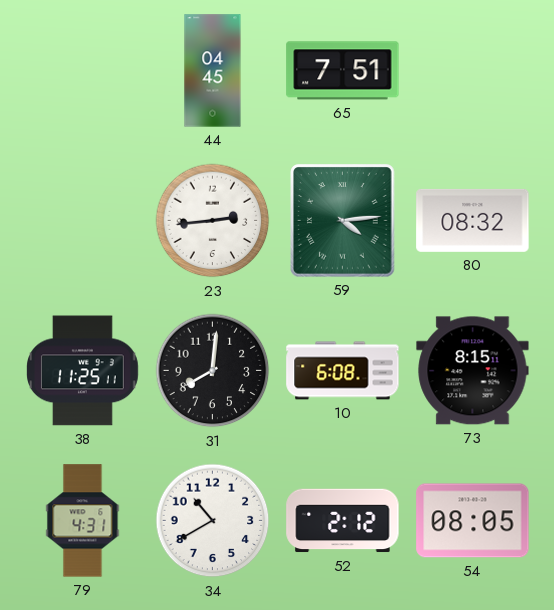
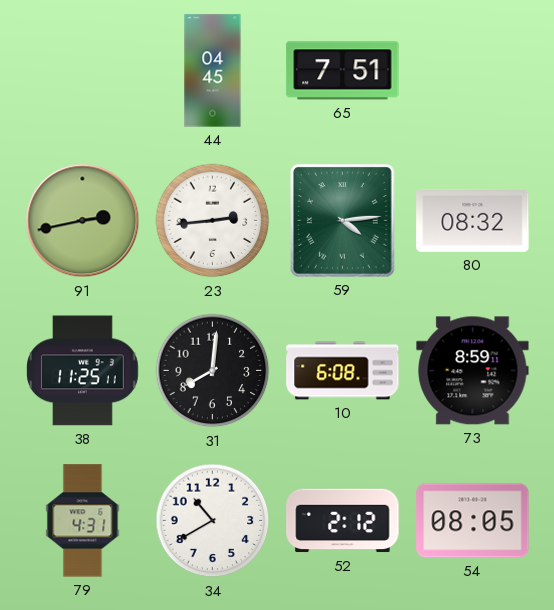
91: none -> 2:43 (83, 221)
73: 8:15 -> 8:59 (473, 371)
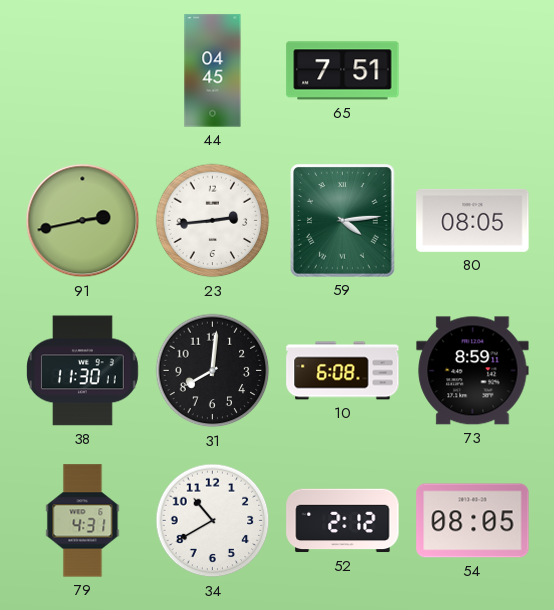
80: 08:32 -> 08:05 (473, 220)
38: 11:25 -> 11:30 (83, 371)
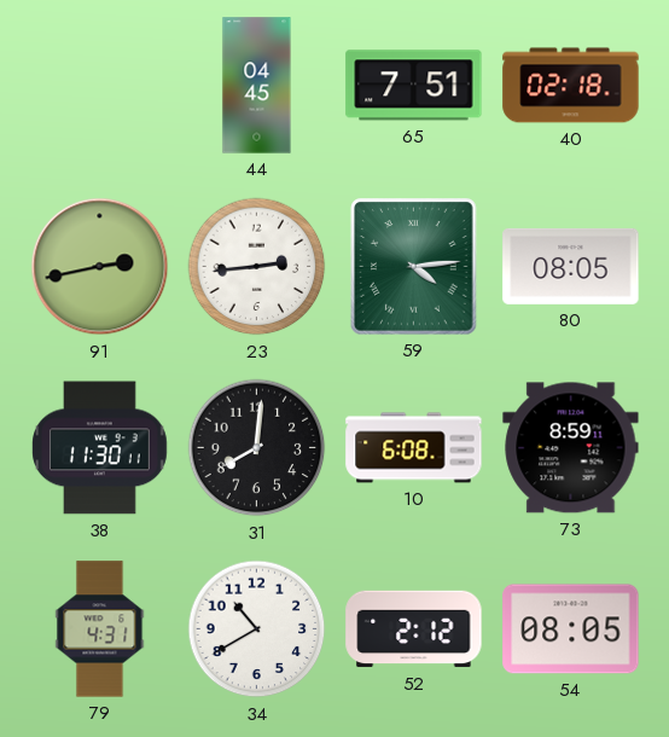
40: none -> 02:18 (571, 86)
